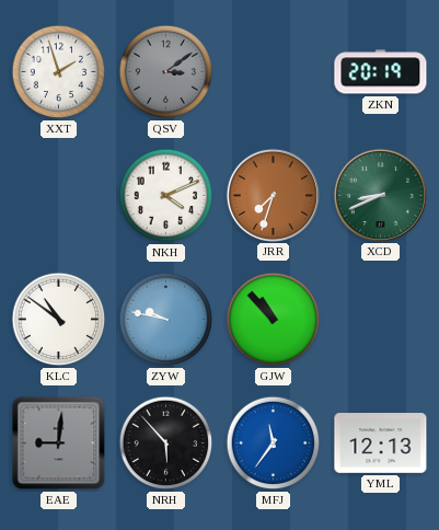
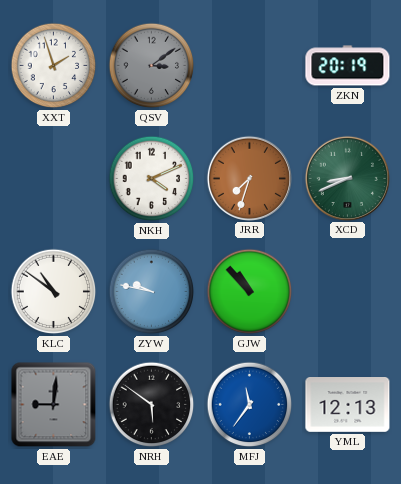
NRH: 5:53 -> 5:51 (152, 405)
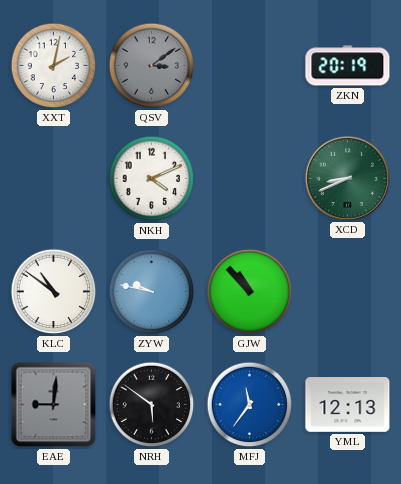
XXT: 1:57 -> 2:02 (54, 66)
JRR: 7:33 -> none (249, 178)
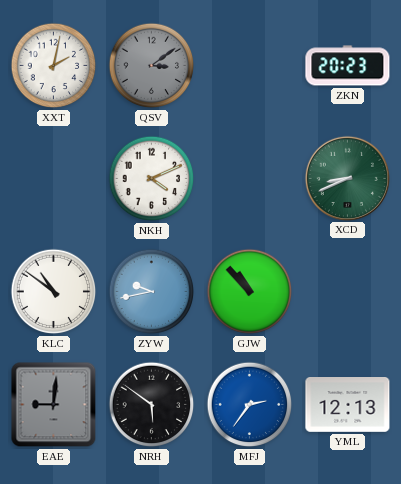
ZKN: 20:19 -> 20:23 (348, 66)
ZYW: 9:47 -> 9:43 (152, 292)
MFJ: 11:36 -> 2:36 (250, 405)
